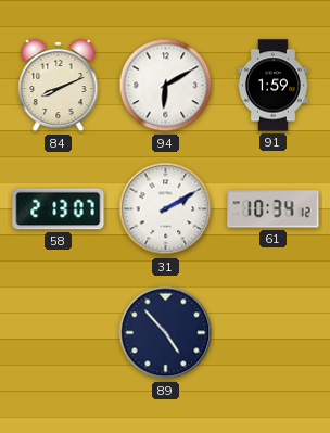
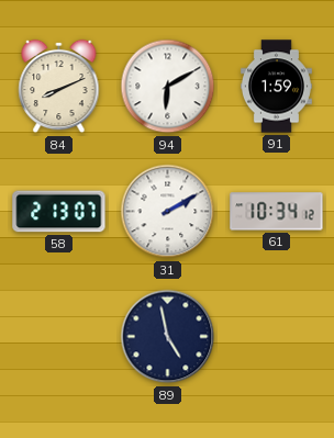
89: 4:53 -> 4:58 (168, 337)
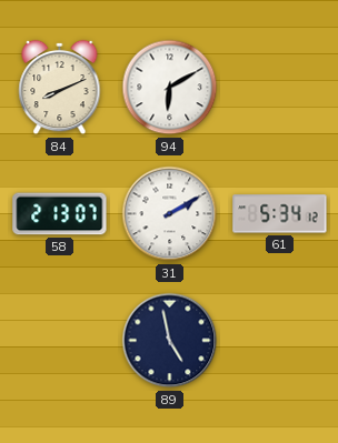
91: 1:59 -> none (276, 87)
61: 10:34 -> 5:34 (280, 214)
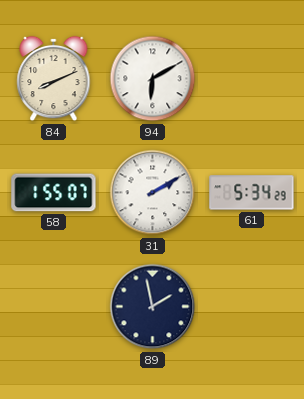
58: 2:13 -> 1:55 (54, 193)
61: 5:34:12 -> 5:34:29 (252, 193)
89: 4:58 -> 1:58 (153, 307)
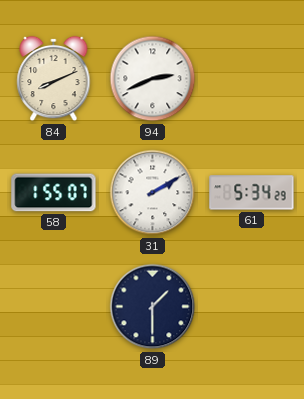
94: 6:10 -> 2:41 (153, 79)
89: 1:58 -> 1:30 (153, 307)
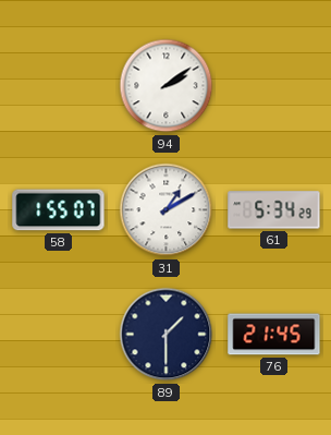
84: 8:11 -> none (54, 79)
94: 2:41 -> 2:09 (167, 86)
31: 2:10 -> 1:10 (167, 210)
76: none -> 21:45 (274, 335)
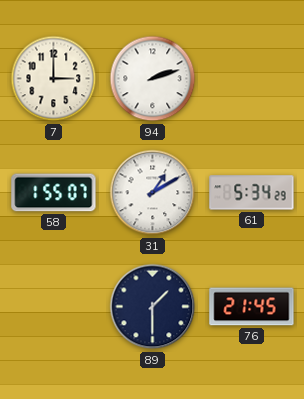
7: none -> 3:00 (54, 79)
94: 2:09 -> 2:12 (153, 79)
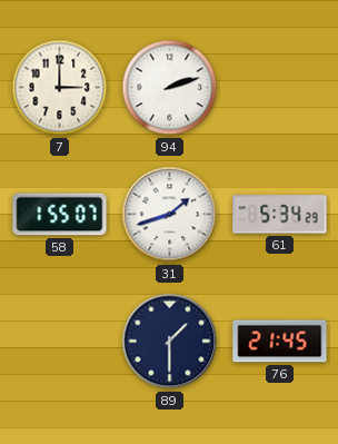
31: 1:10 -> 1:42 (170, 215)
